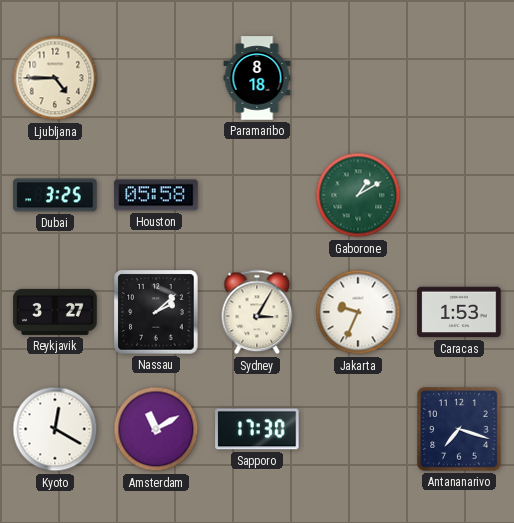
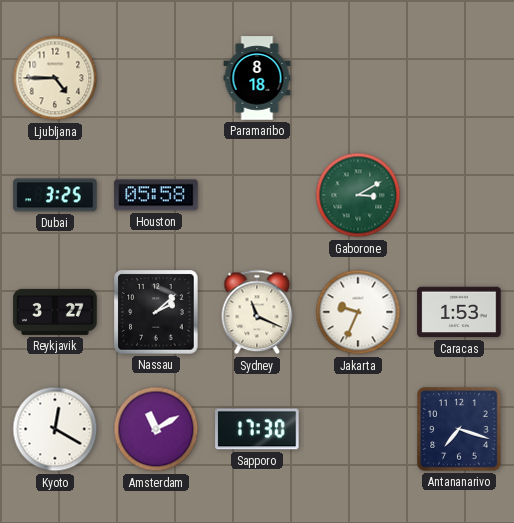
Gaborone: 1:10 -> 3:10 (358, 195)
Sydney: 3:05 -> 11:19 (257, 312)
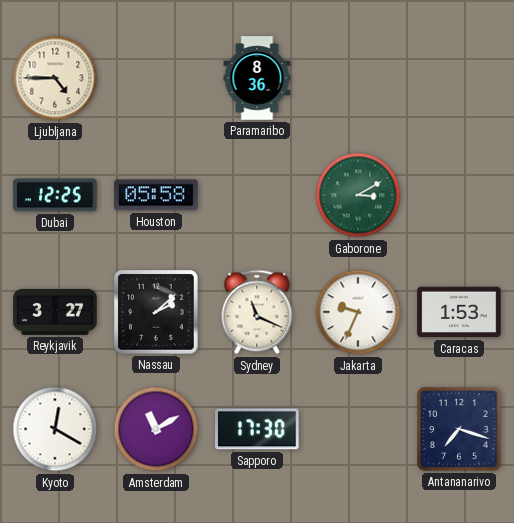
Paramaribo: 8:18 -> 8:36 (257, 78)
Dubai: 3:25 -> 12:25 (55, 195)
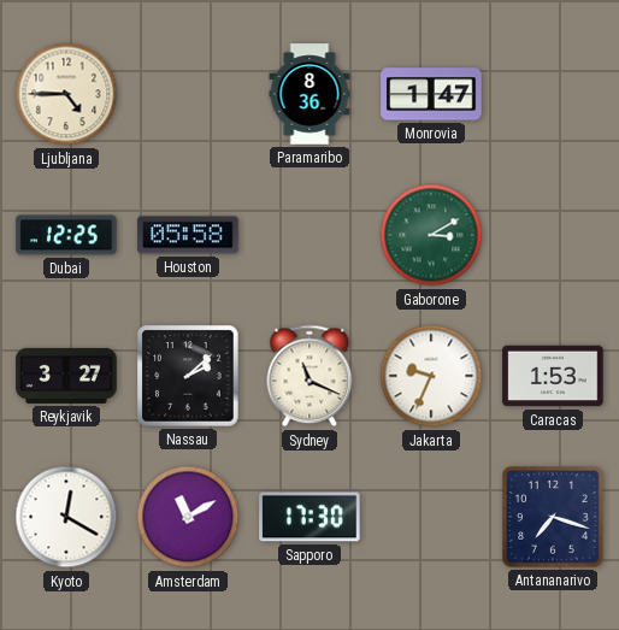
Monrovia: none -> 1:47 (431, 94)
